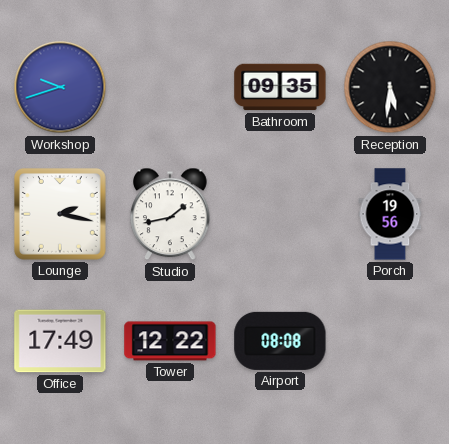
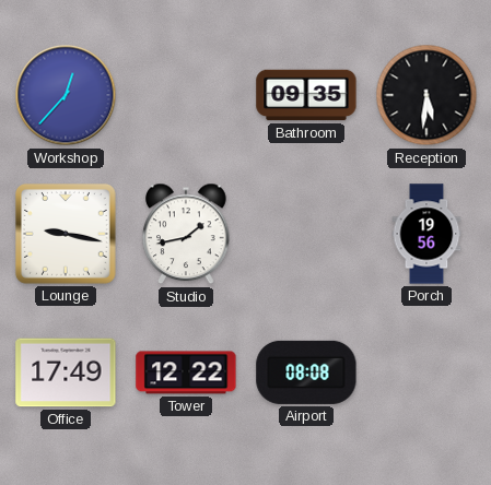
Workshop: 9:42 -> 12:37 (66, 95)
Lounge: 2:17 -> 9:17 (66, 234)
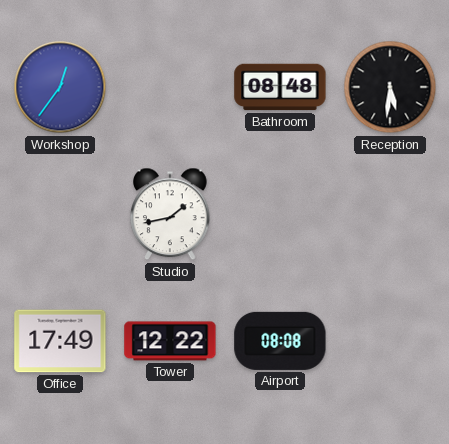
Workshop: 12:37 -> 12:36 (60, 87)
Bathroom: 09:35 -> 08:48 (280, 87)
Lounge: 9:17 -> none (66, 234)
Porch: 19:56 -> none (426, 234)
